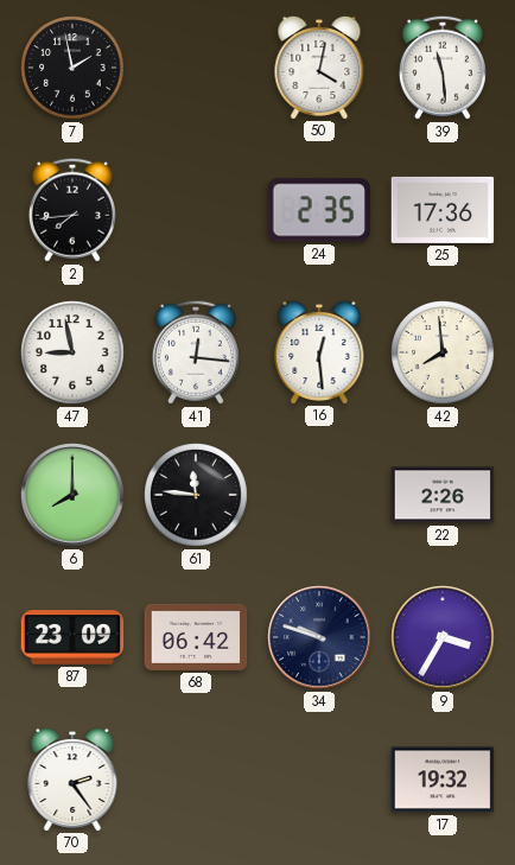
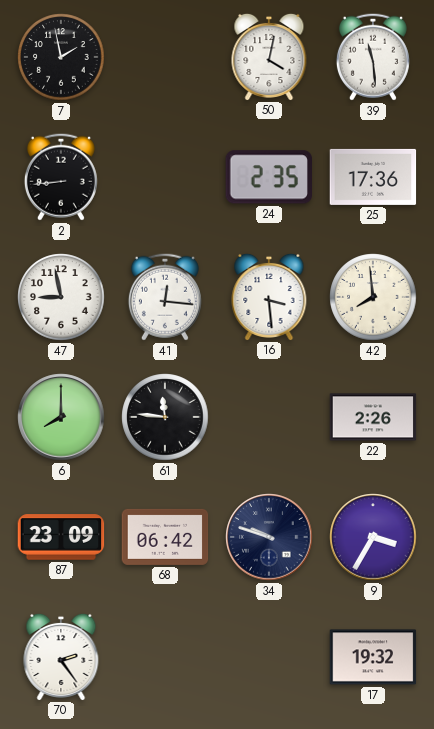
2: 7:44 -> 8:44 (61, 177)
16: 12:29 -> 3:29 (269, 296)
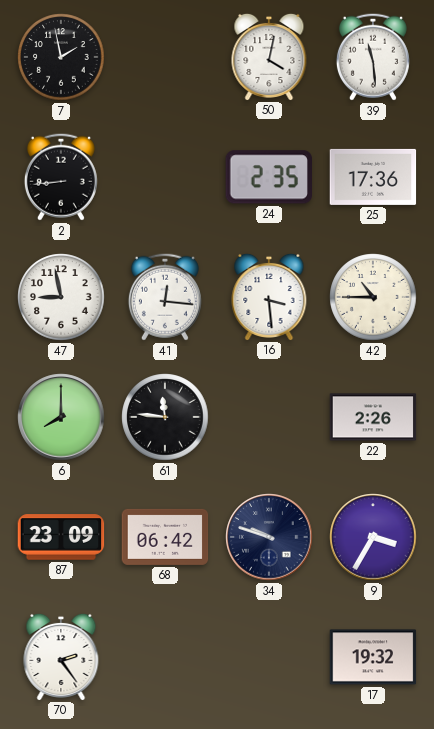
42: 7:59 -> 10:45 (373, 297)
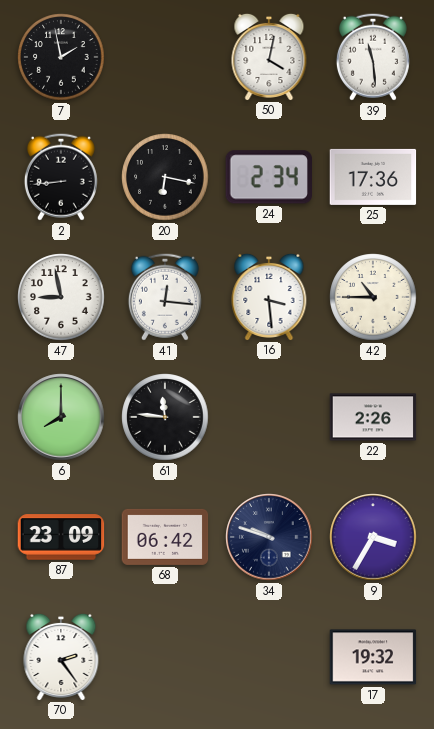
20: none -> 6:17 (165, 177)
24: 2:35 -> 2:34 (268, 177)
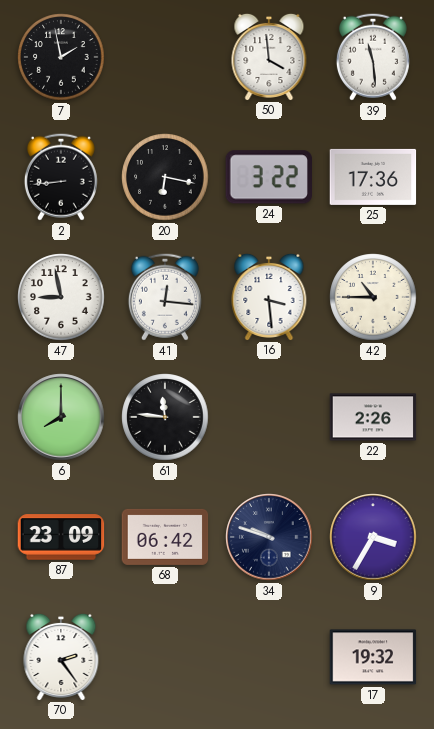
50: 4:02 -> 3:59 (269, 56)
24: 2:34 -> 3:22 (268, 177)
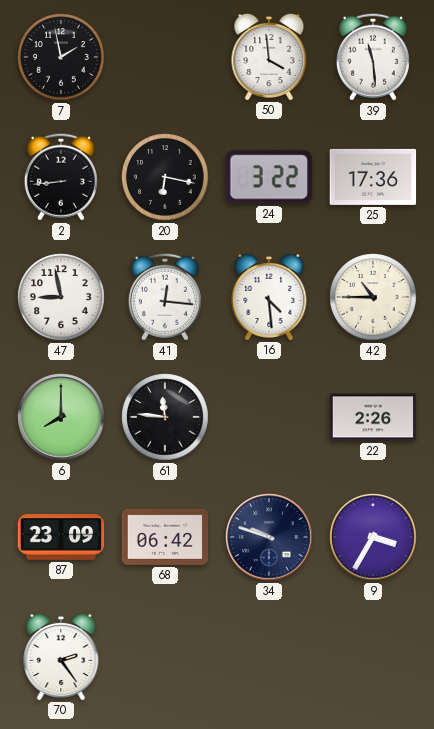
16: 3:29 -> 4:29 (269, 296)
17: 19:32 -> none (373, 657)
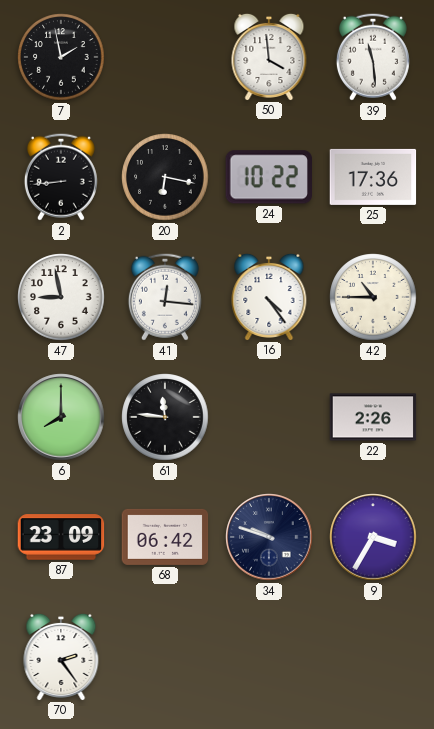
24: 3:22 -> 10:22 (268, 177)
16: 4:29 -> 4:24 (269, 296)
